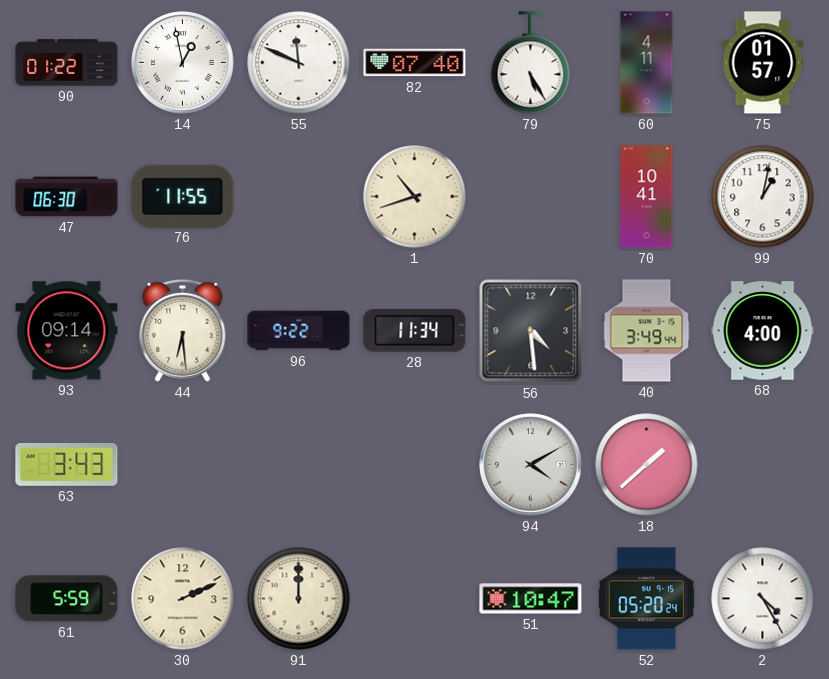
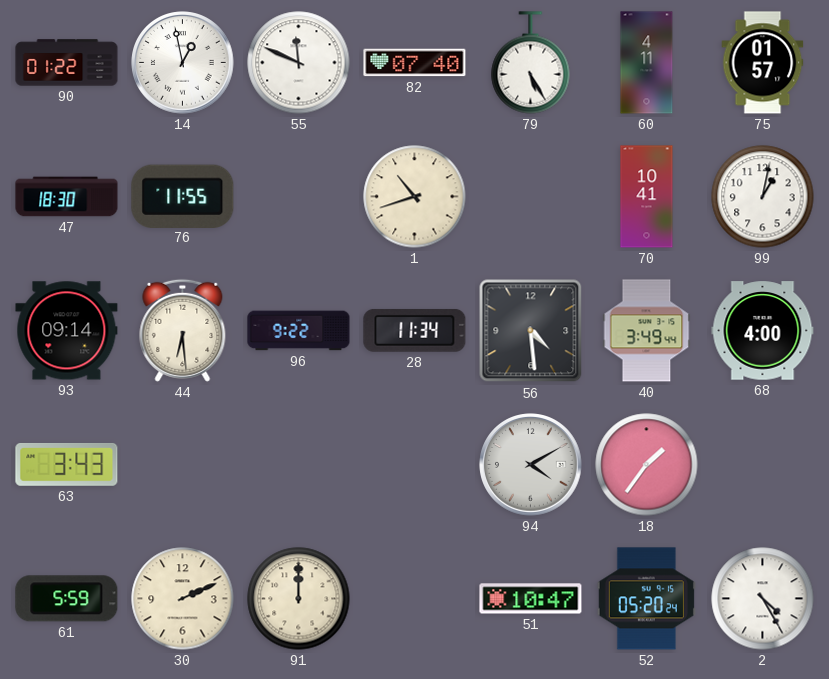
47: 06:30 -> 18:30 (67, 197)
18: 1:38 -> 1:36 (647, 465)
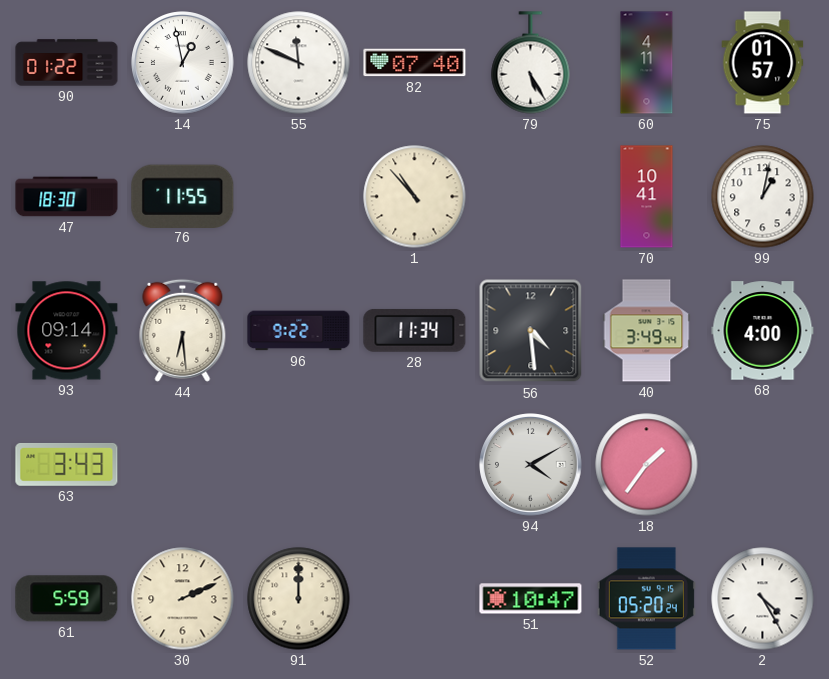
1: 10:42 -> 10:53 (415, 197)
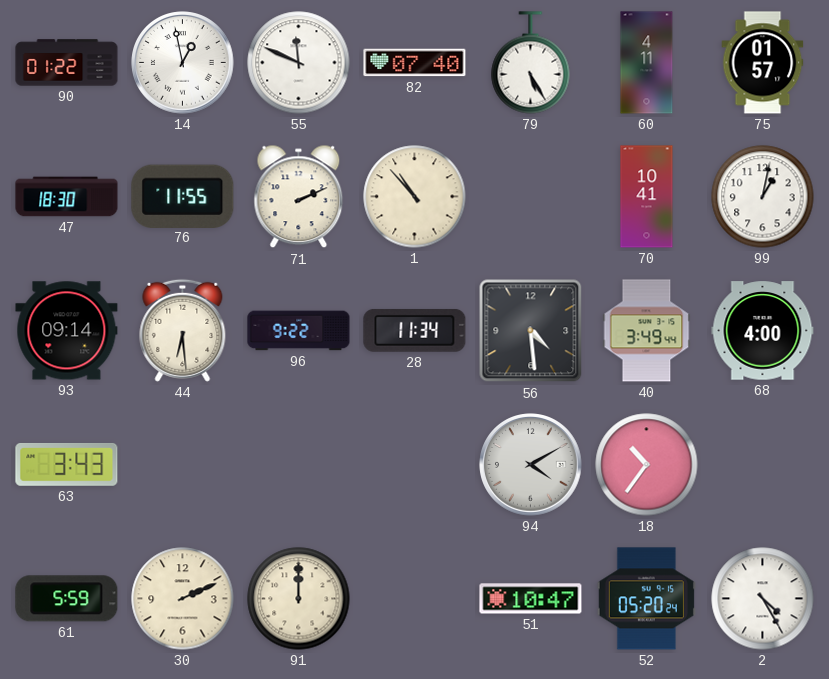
71: none -> 2:11 (299, 197)
18: 1:36 -> 10:36 (647, 465)
